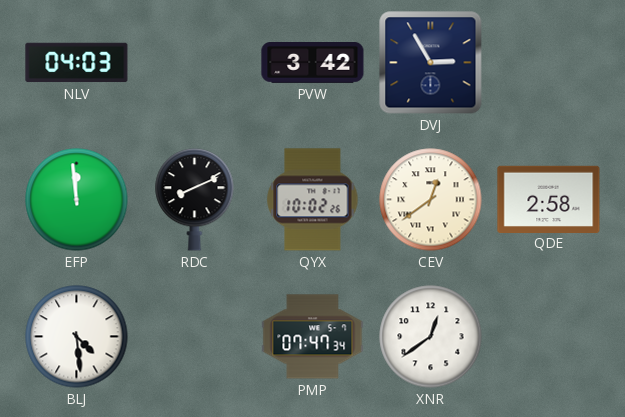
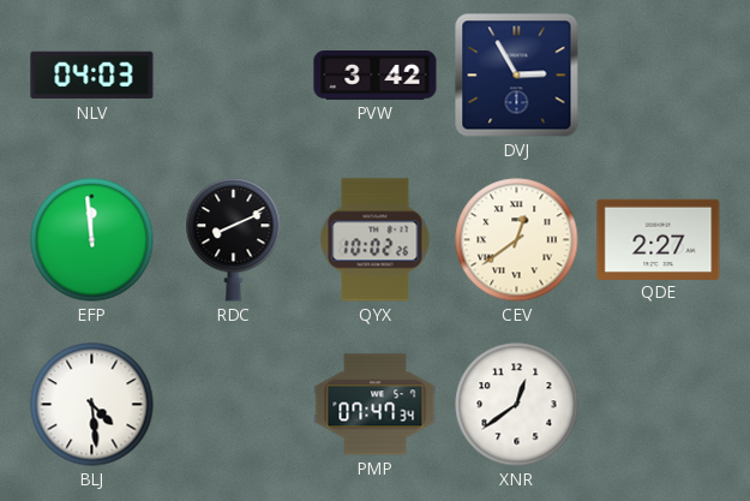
QDE: 2:58 -> 2:27 (659, 239)
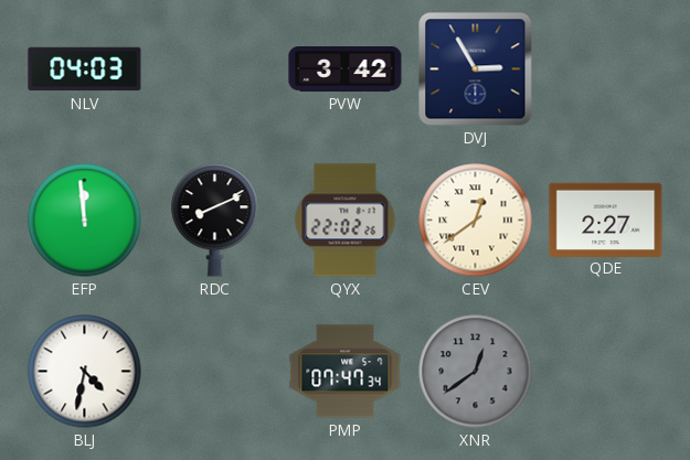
QYX: 10:02 -> 22:02 (346, 221)
BLJ: 4:29 -> 4:32 (85, 372)
XNR dial: white -> grey (476, 372)
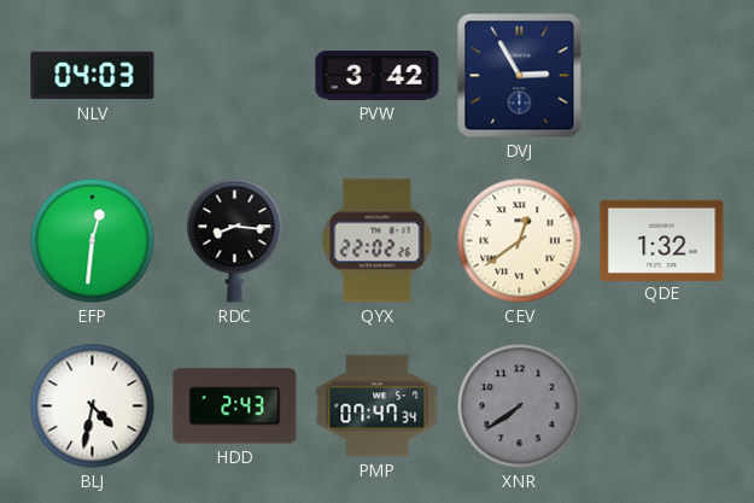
EFP: 11:59 -> 12:31 (93, 241)
RDC: 8:11 -> 8:16 (235, 241)
QDE: 2:27 -> 1:32 (662, 240)
HDD: none -> 2:43 (235, 407)
XNR: 12:39 -> 7:39 (520, 407)
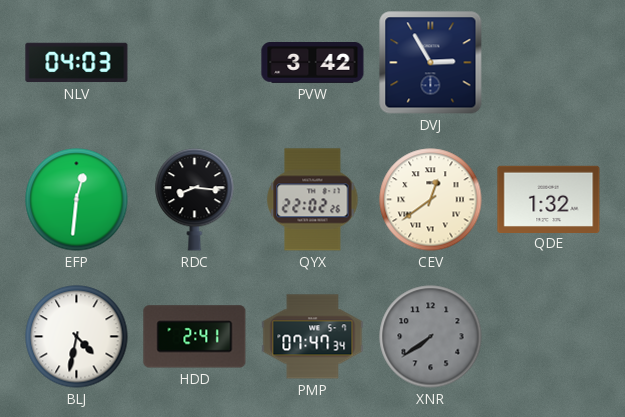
HDD: 2:43 -> 2:41 (195, 337)
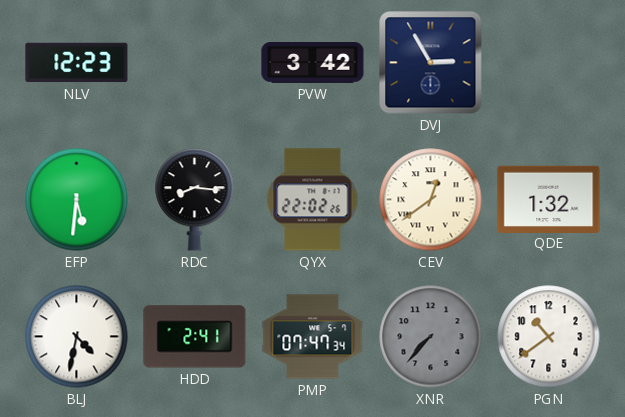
NLV: 04:03 -> 12:23 (77, 63)
EFP: 12:31 -> 5:31 (77, 200)
XNR: 7:39 -> 7:37 (431, 337)
PGN: none -> 10:39 (549, 337)
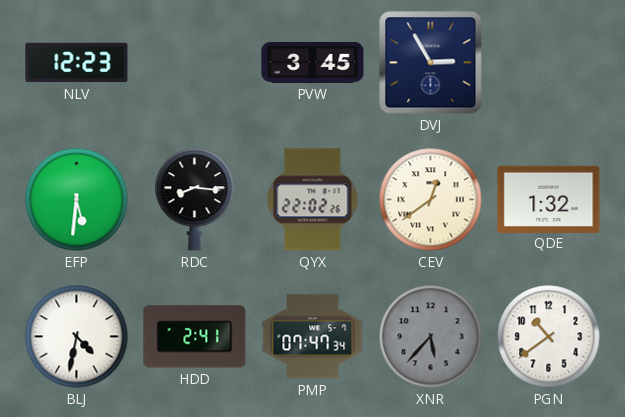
PVW: 3:42 -> 3:45 (313, 63)
XNR: 7:37 -> 5:37 (431, 337)
